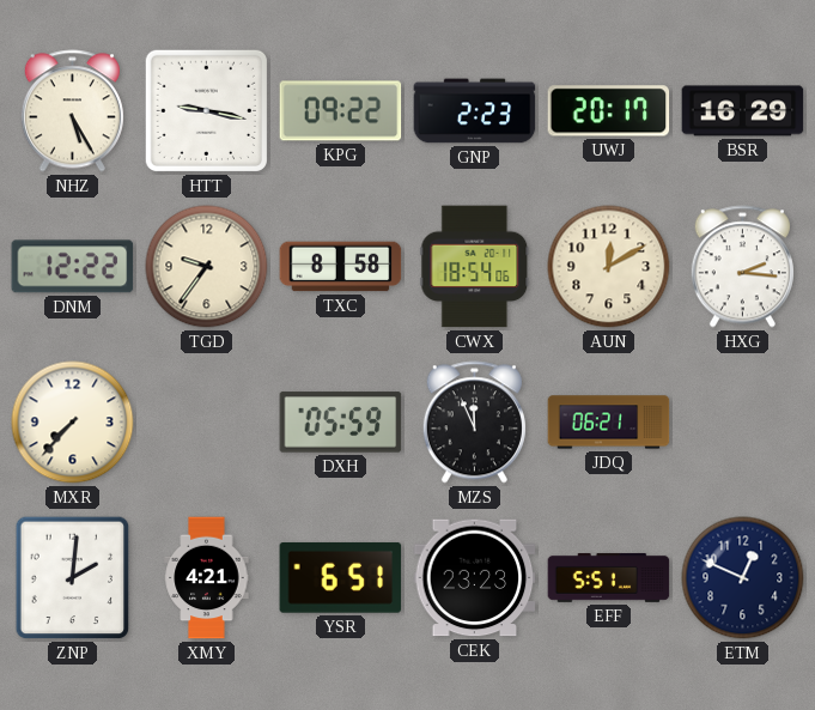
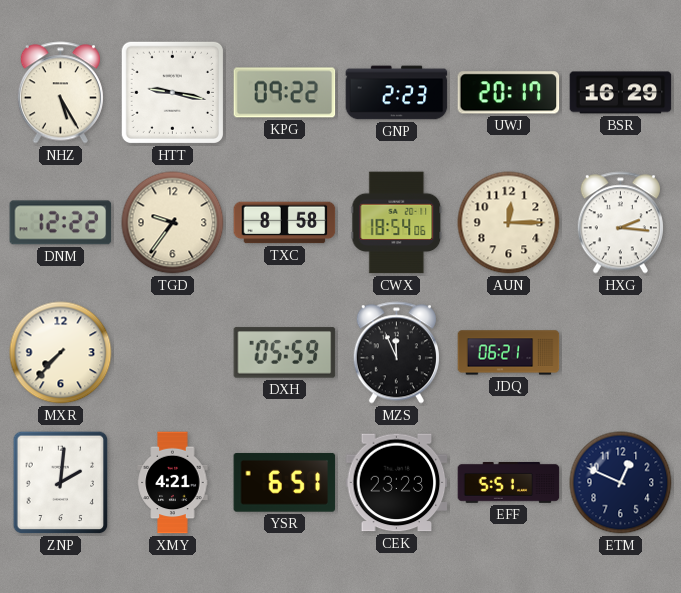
AUN: 12:10 -> 12:15 (509, 223)
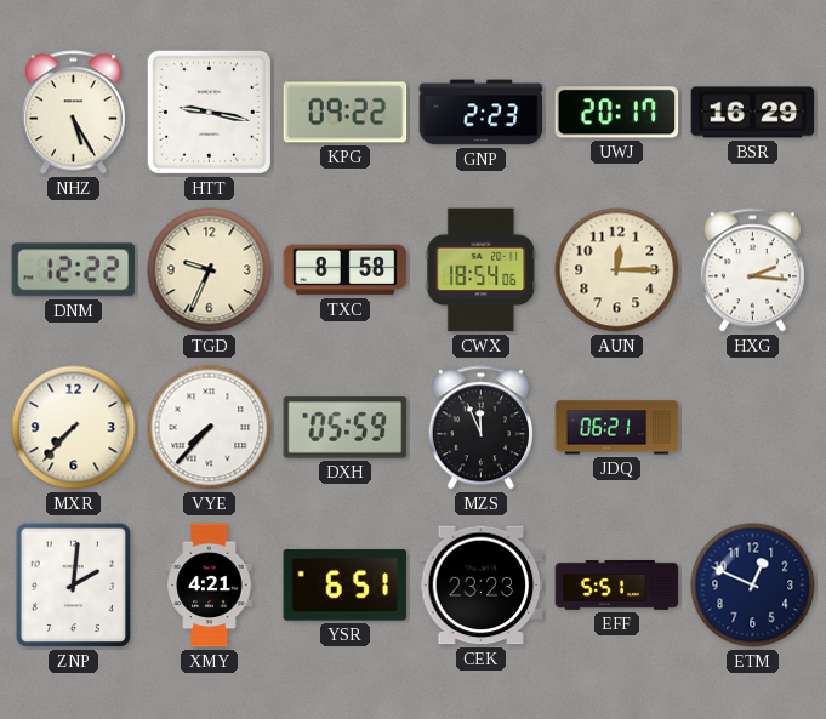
TGD: 9:36 -> 9:34 (210, 270)
VYE: none -> 7:37 (210, 428)
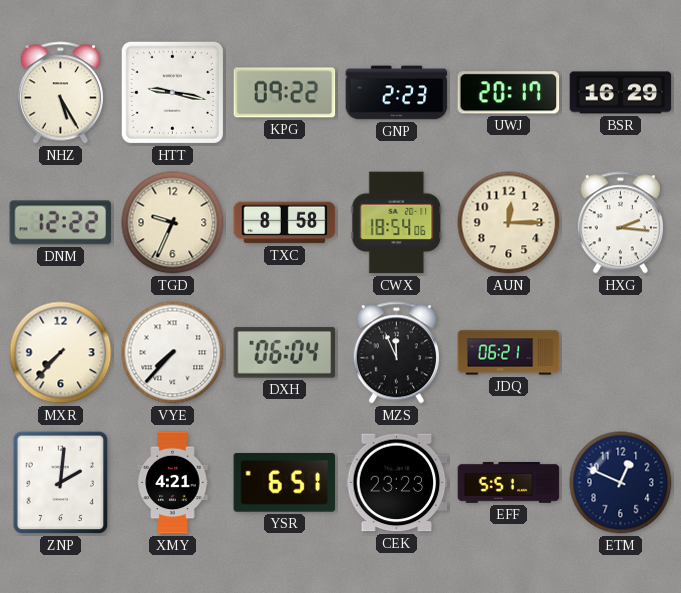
DXH: 05:59 -> 06:04 (285, 353)
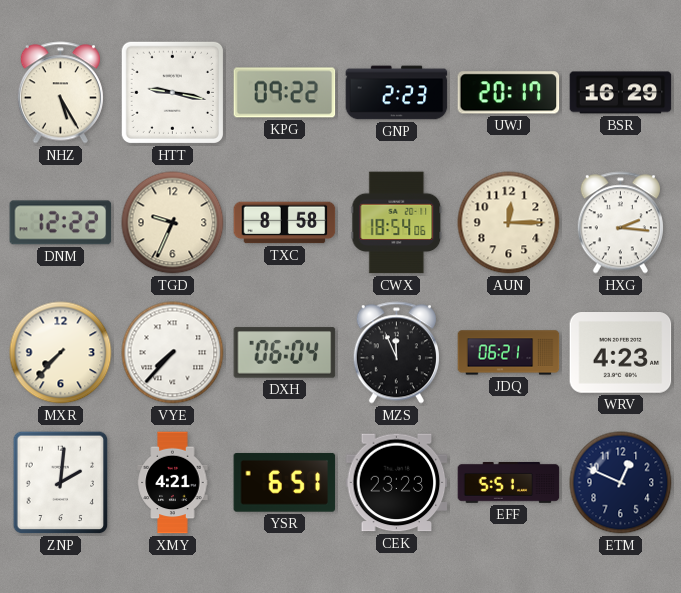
WRV: none -> 4:23 (621, 353)
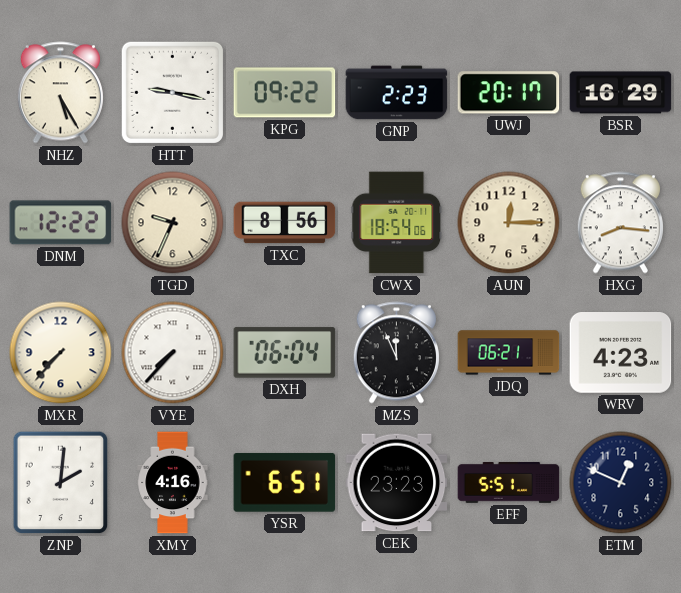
TXC: 8:58 -> 8:56 (285, 223)
HXG: 2:16 -> 8:16 (620, 223)
XMY: 4:21 -> 4:16 (173, 483)
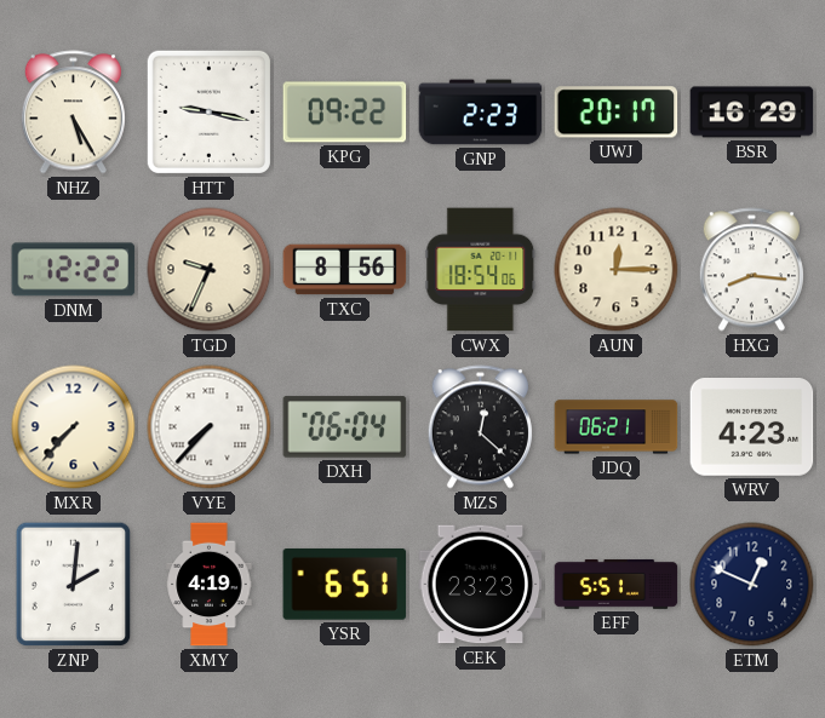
MZS: 11:56 -> 12:22 (480, 427)
XMY: 4:16 -> 4:19 (210, 585)
